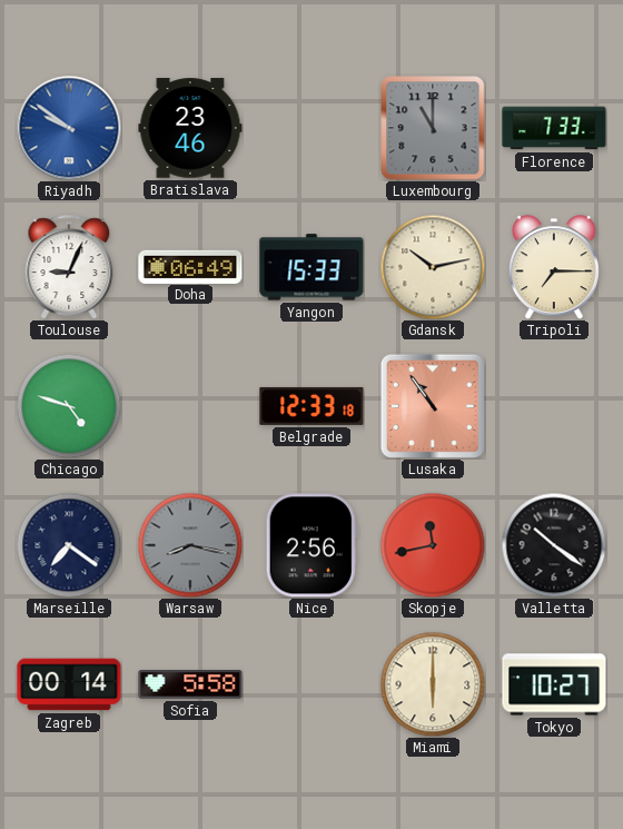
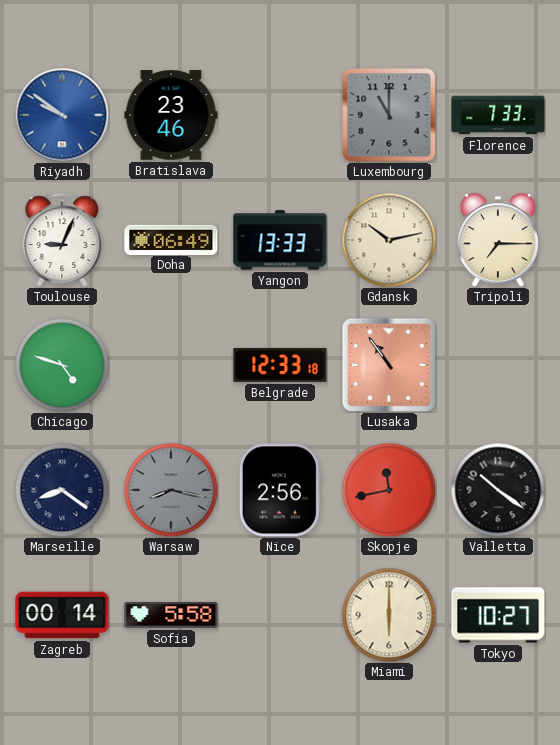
Yangon: 15:33 -> 13:33 (280, 240)
Marseille: 7:21 -> 8:21 (62, 490)
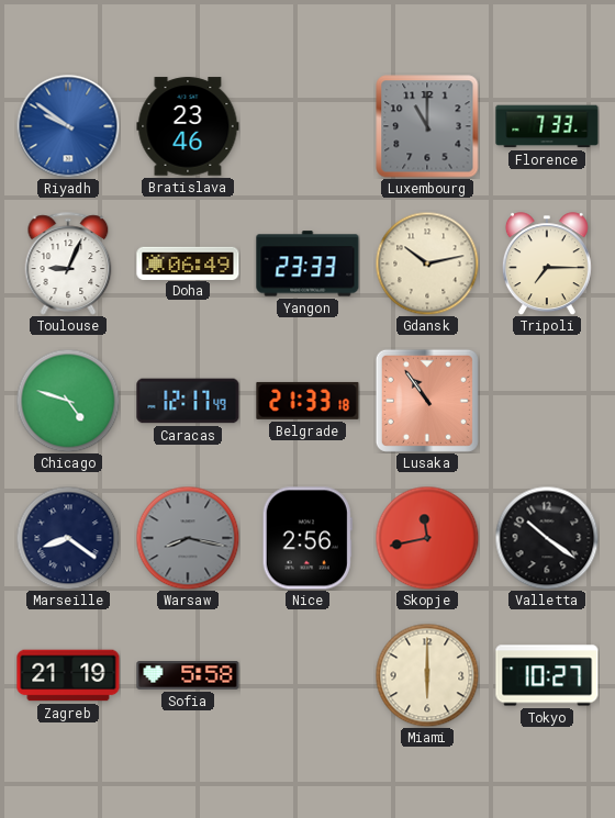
Yangon: 13:33 -> 23:33 (307, 264)
Caracas: none -> 12:17 (188, 401)
Belgrade: 12:33 -> 21:33 (307, 401)
Zagreb: 00:14 -> 21:19 (68, 675)
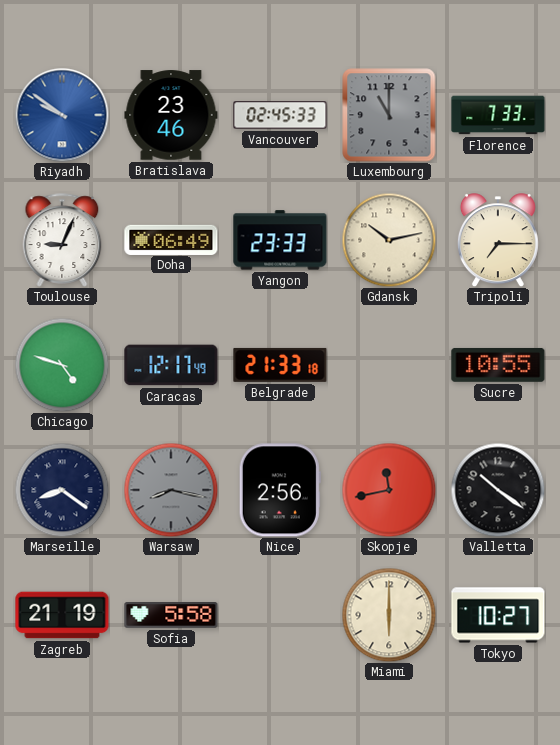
Vancouver: none -> 02:45 (280, 115)
Lusaka: 10:54 -> none (427, 401)
Sucre: none -> 10:55 (498, 365)
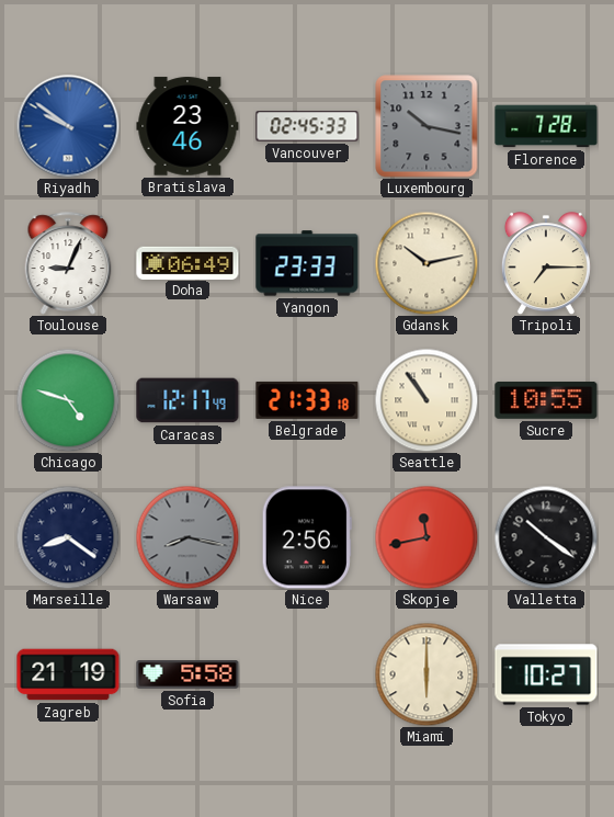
Luxembourg: 11:00 -> 10:17 (427, 126)
Florence: 7:33 -> 7:28 (546, 126)
Seattle: none -> 10:54 (427, 400)
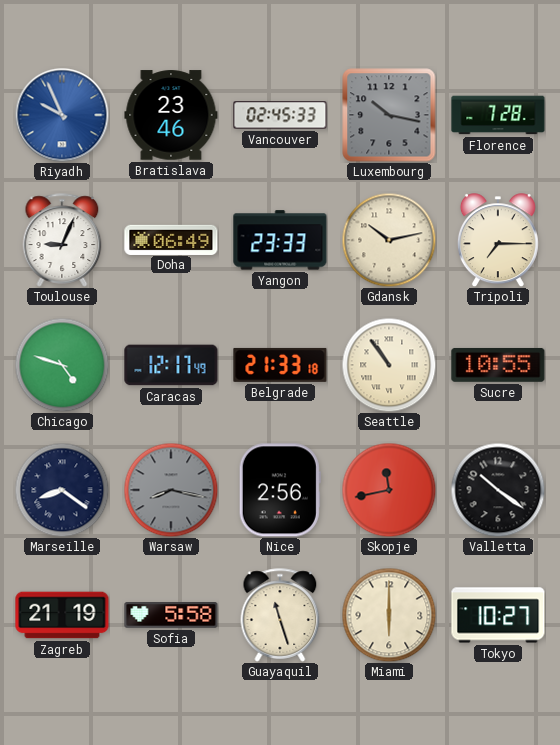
Riyadh: 9:51 -> 9:56 (62, 115)
Guayaquil: none -> 11:27 (280, 615)
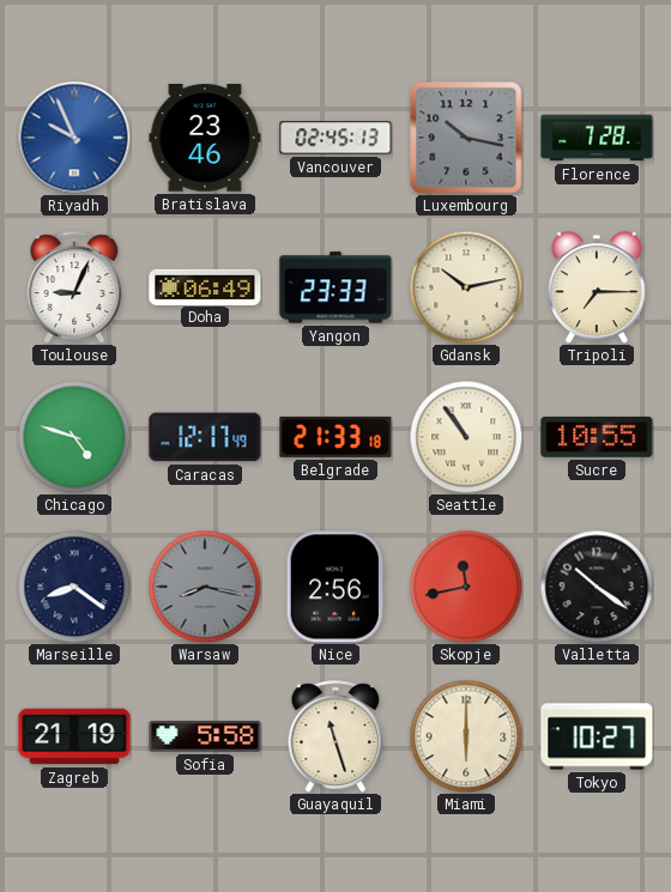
Vancouver: 02:45:33 -> 02:45:13 (335, 138)
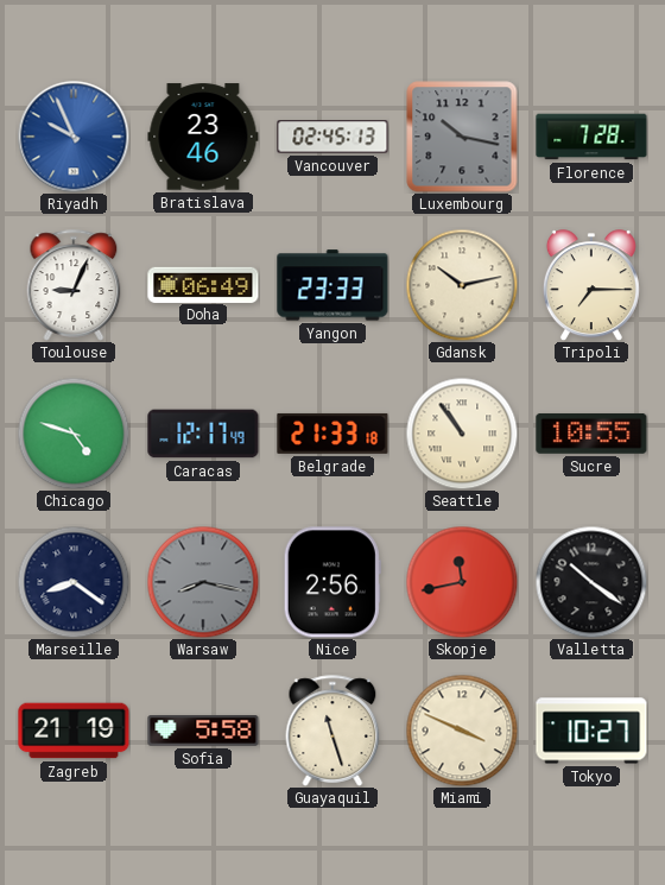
Miami: 6:00 -> 3:49 (462, 731)
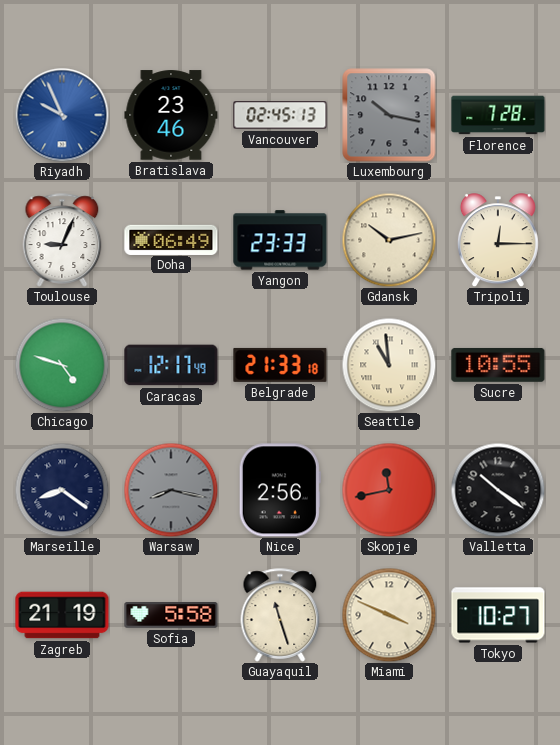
Tripoli: 7:15 -> 12:15 (498, 240)
Seattle: 10:54 -> 10:59 (389, 365)
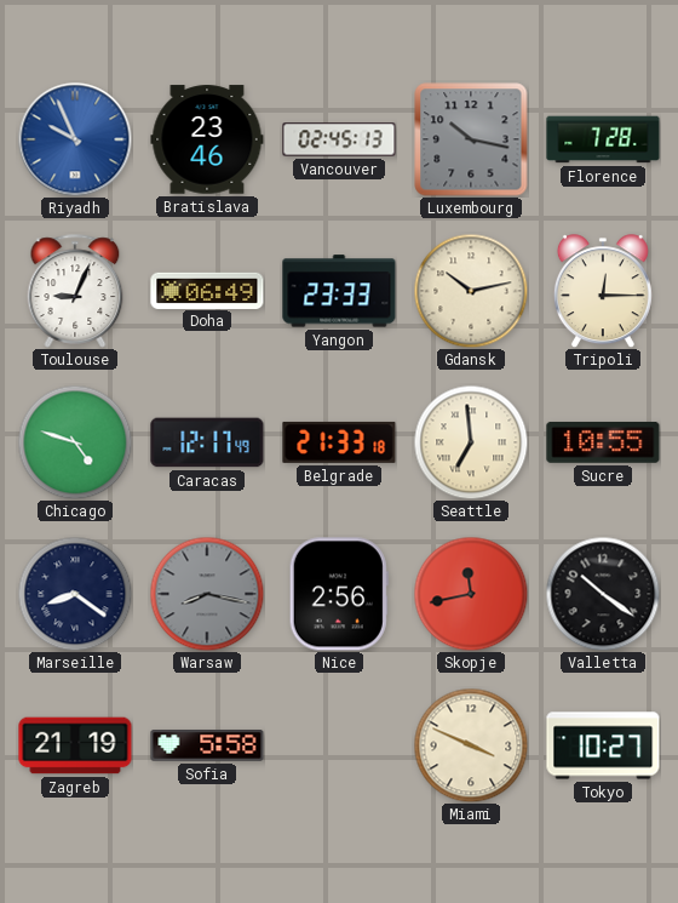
Seattle: 10:59 -> 6:59 (471, 442)
Guayaquil: 11:27 -> none (280, 615)
